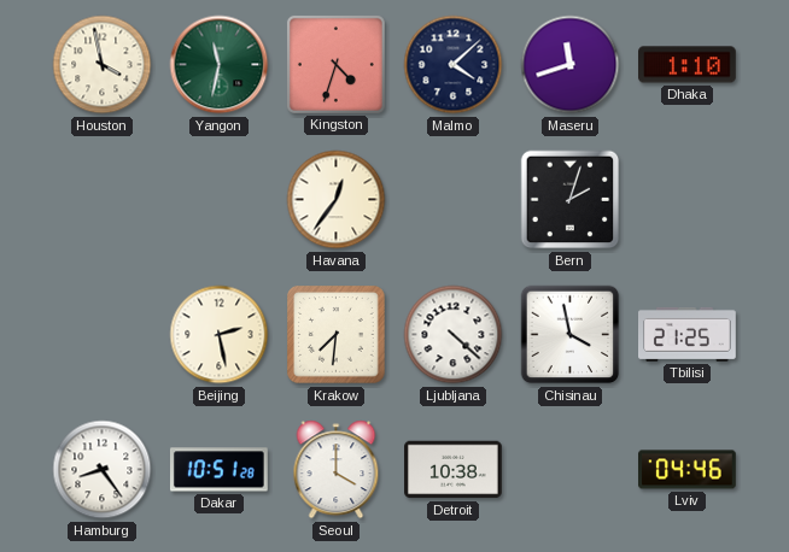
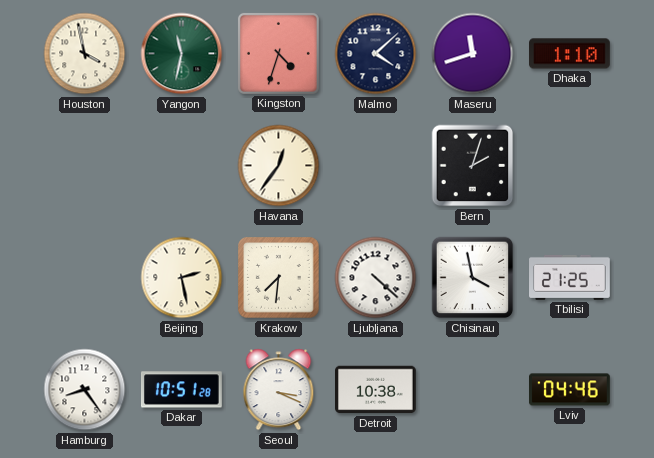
Seoul: 4:00 -> 3:19 (279, 390)
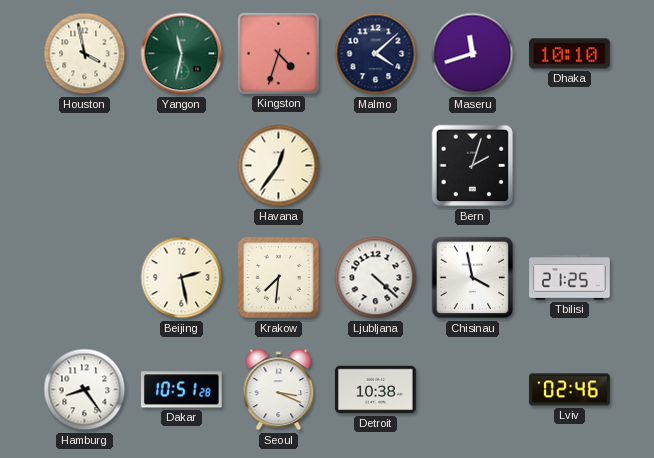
Dhaka: 1:10 -> 10:10 (570, 54)
Lviv: 04:46 -> 02:46 (570, 390)
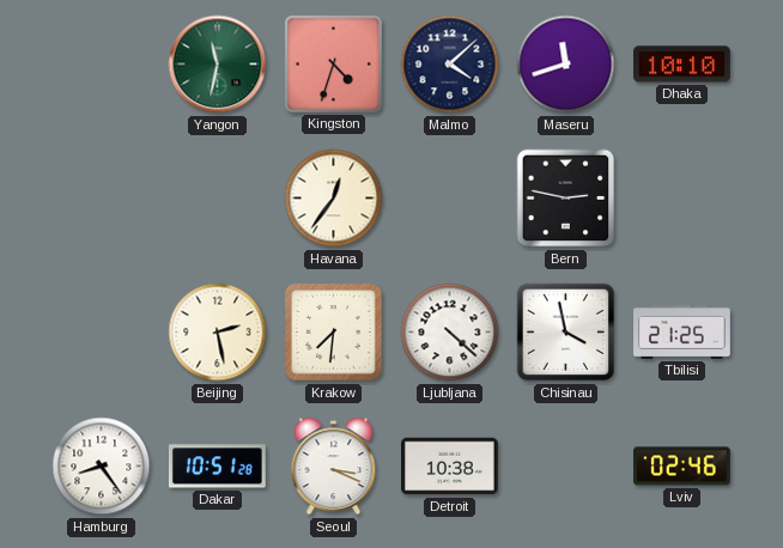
Houston: 3:58 -> none (85, 54)
Bern: 2:03 -> 2:47 (566, 199)
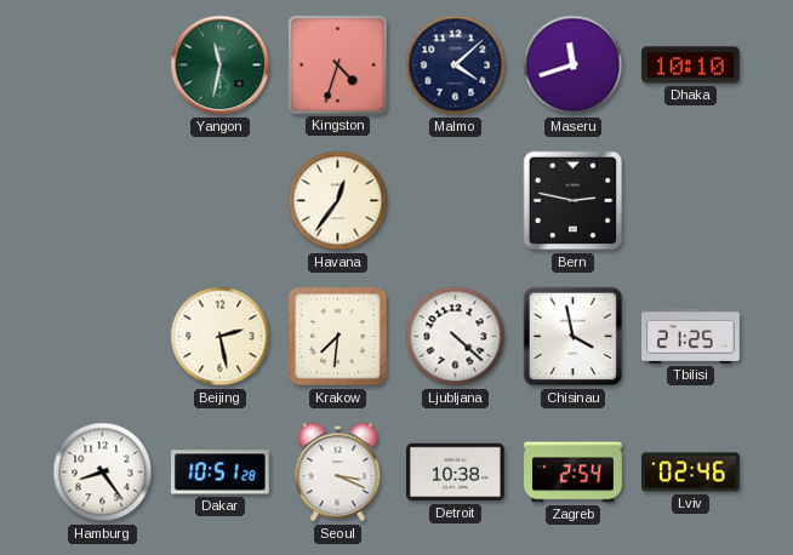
Zagreb: none -> 2:54 (574, 473)
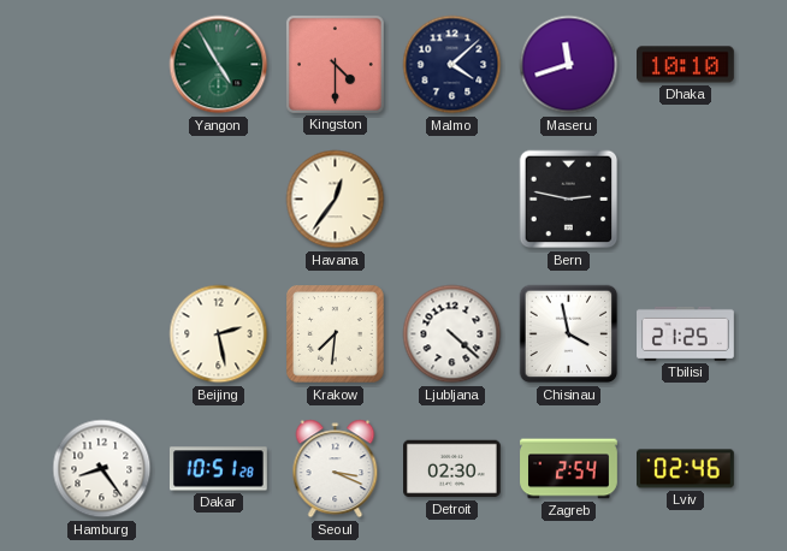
Yangon: 11:32 -> 4:55 (219, 65)
Kingston: 4:33 -> 4:30 (335, 64)
Detroit: 10:38 -> 02:30 (452, 469)
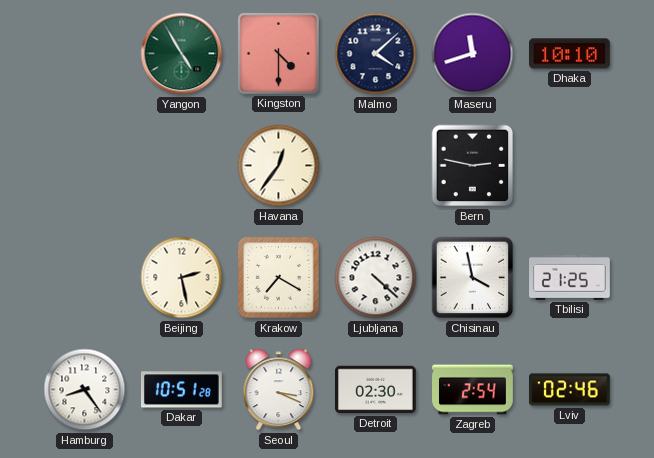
Krakow: 7:31 -> 7:20 (279, 278)
